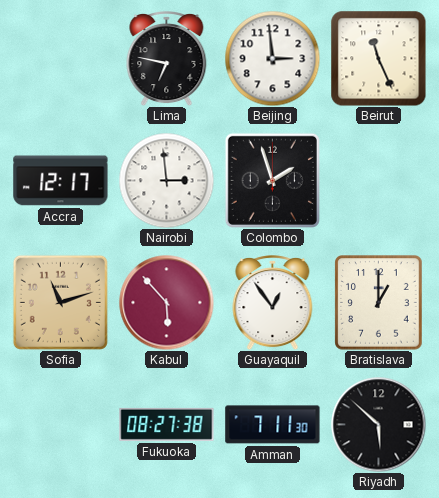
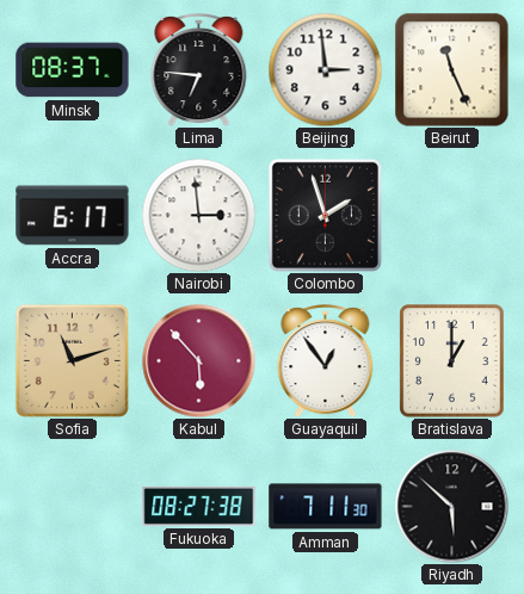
Minsk: none -> 08:37 (73, 70)
Lima: 6:47 -> 6:46 (199, 70)
Accra: 12:17 -> 6:17 (73, 216)
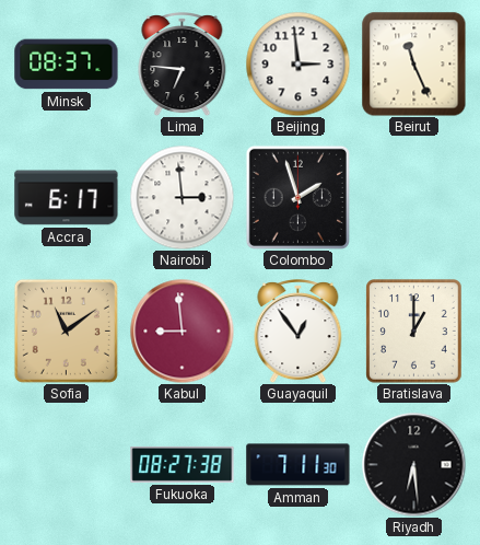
Sofia: 11:12 -> 11:09 (66, 331)
Kabul: 5:53 -> 8:59 (182, 331)
Riyadh: 5:52 -> 6:29 (413, 464)
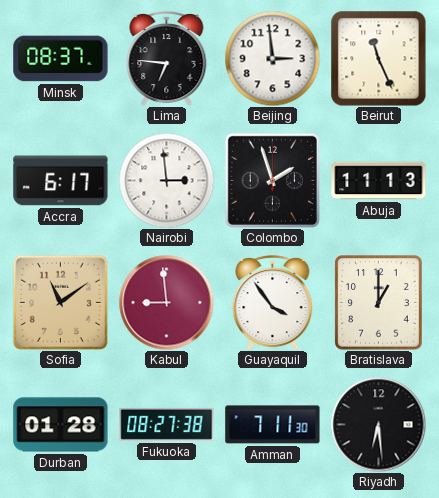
Abuja: none -> 11:13 (379, 181)
Guayaquil: 12:54 -> 3:54 (273, 303)
Durban: none -> 01:28 (61, 425)
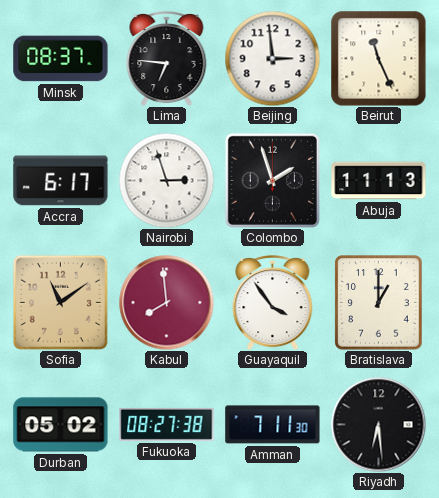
Nairobi: 2:59 -> 2:57 (166, 180)
Kabul: 8:59 -> 7:59 (166, 302)
Durban: 01:28 -> 05:02 (61, 425)
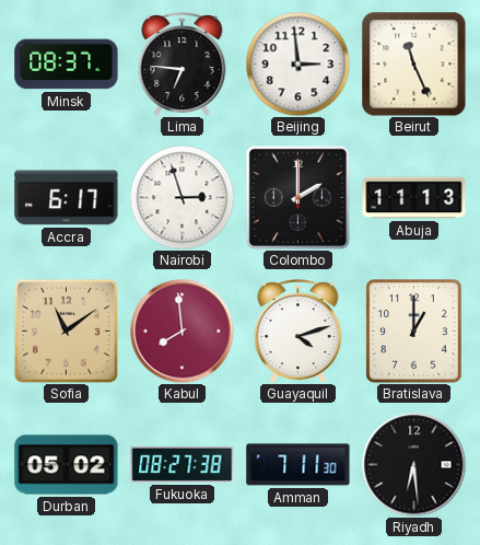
Colombo: 1:57 -> 2:00 (297, 197)
Guayaquil: 3:54 -> 4:12 (298, 332)
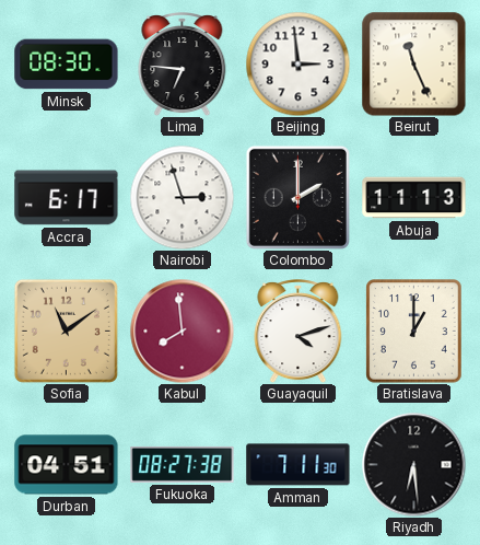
Minsk: 08:37 -> 08:30 (67, 65)
Durban: 05:02 -> 04:51 (67, 465)
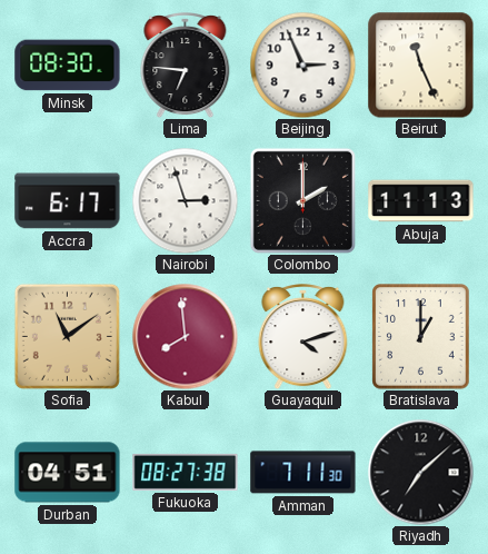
Beijing: 2:59 -> 2:56 (302, 65)
Riyadh: 6:29 -> 7:08 (420, 472)
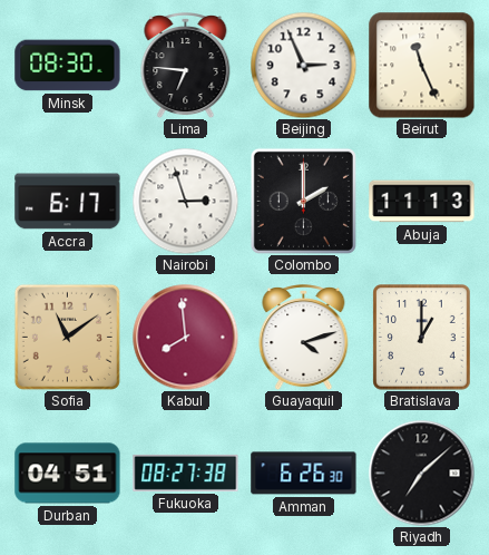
Amman: 7:11 -> 6:26 (304, 474)
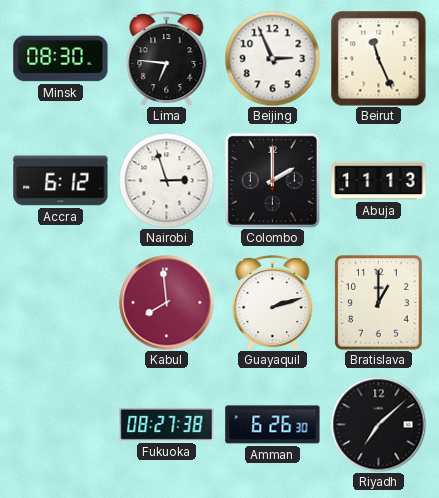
Accra: 6:17 -> 6:12 (61, 181)
Sofia: 11:09 -> none (67, 337)
Guayaquil: 4:12 -> 2:12 (273, 303)
Durban: 04:51 -> none (68, 474)
